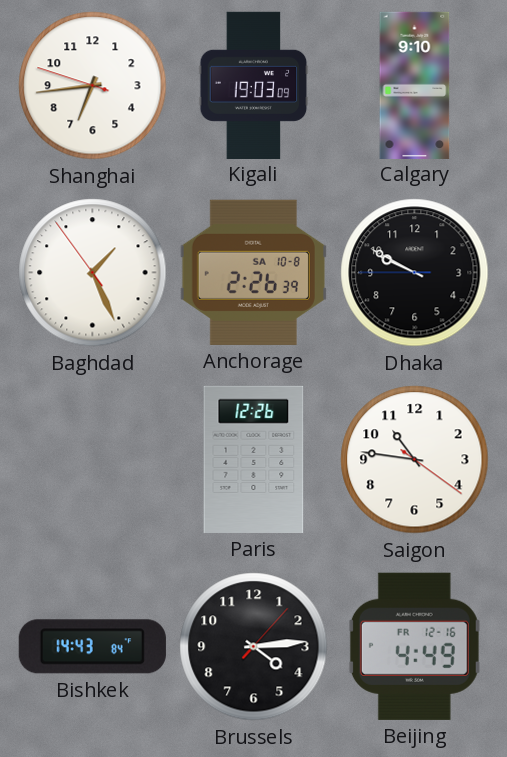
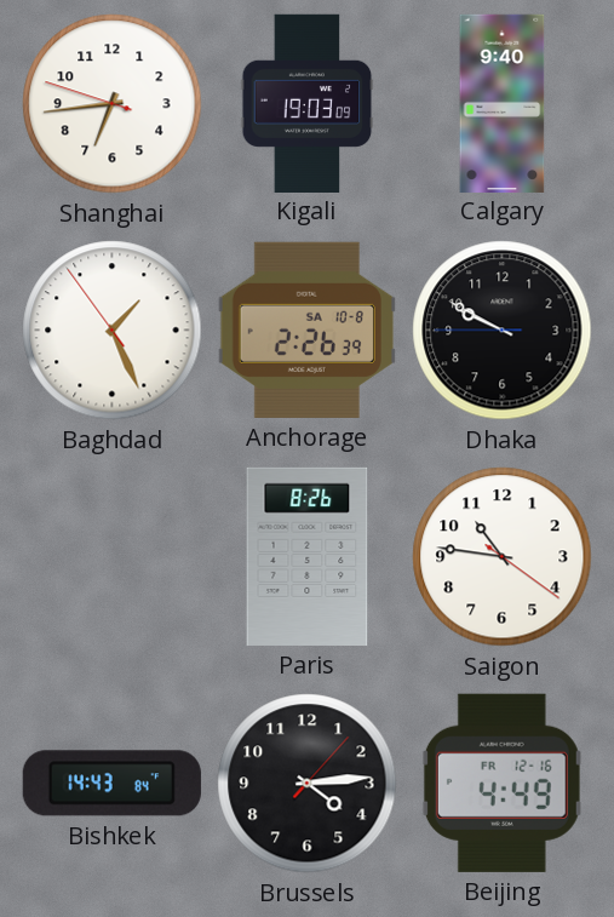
Calgary: 9:10 -> 9:40 (503, 103)
Paris: 12:26 -> 8:26 (308, 556)
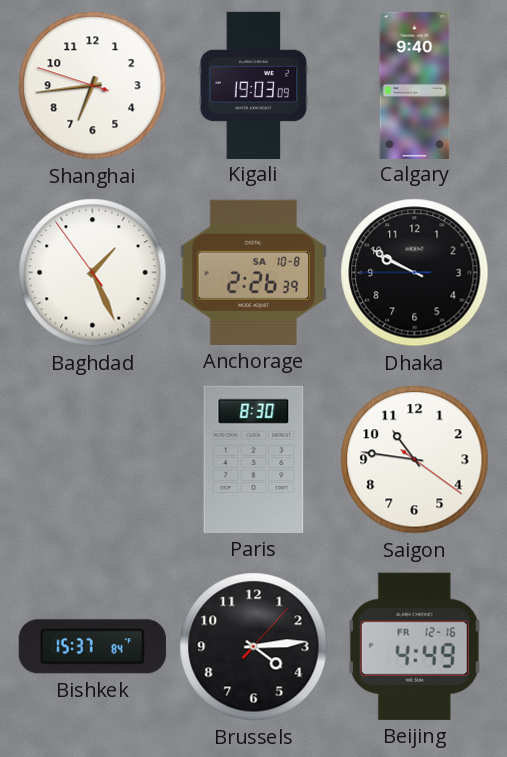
Paris: 8:26 -> 8:30 (254, 459)
Bishkek: 14:43 -> 15:37 (92, 647)
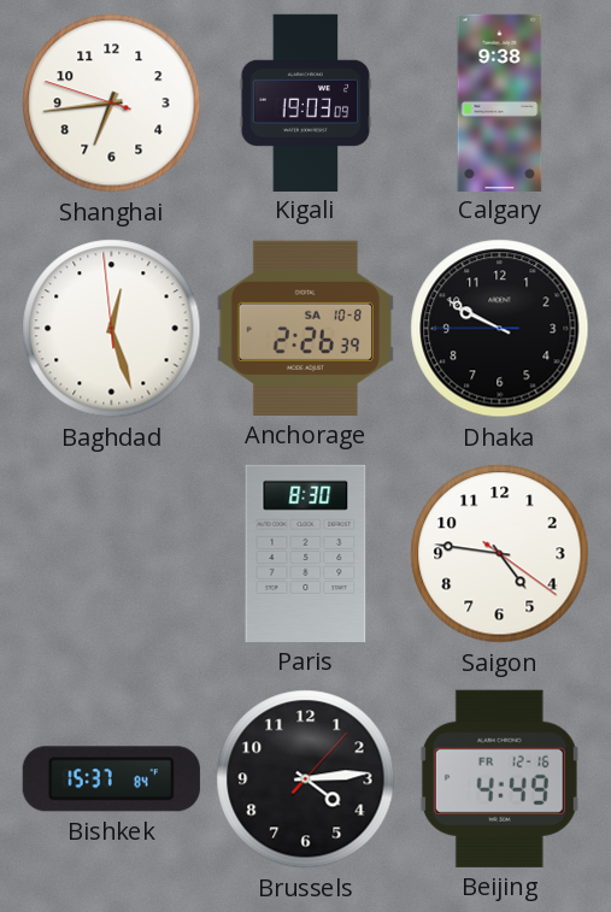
Calgary: 9:40 -> 9:38 (500, 102)
Baghdad: 1:25 -> 12:26 (112, 329)
Saigon: 10:46 -> 4:46 (500, 554)
